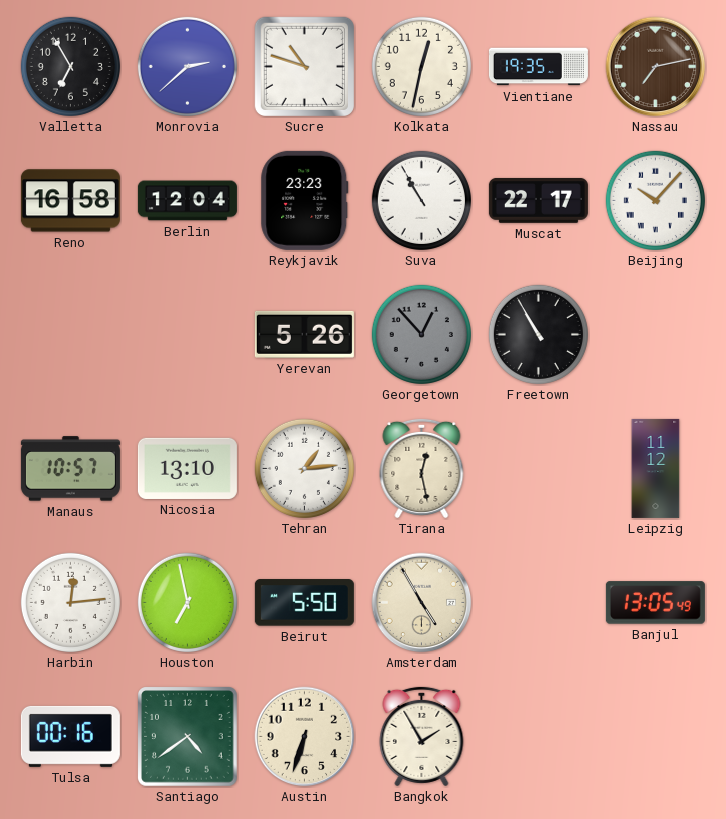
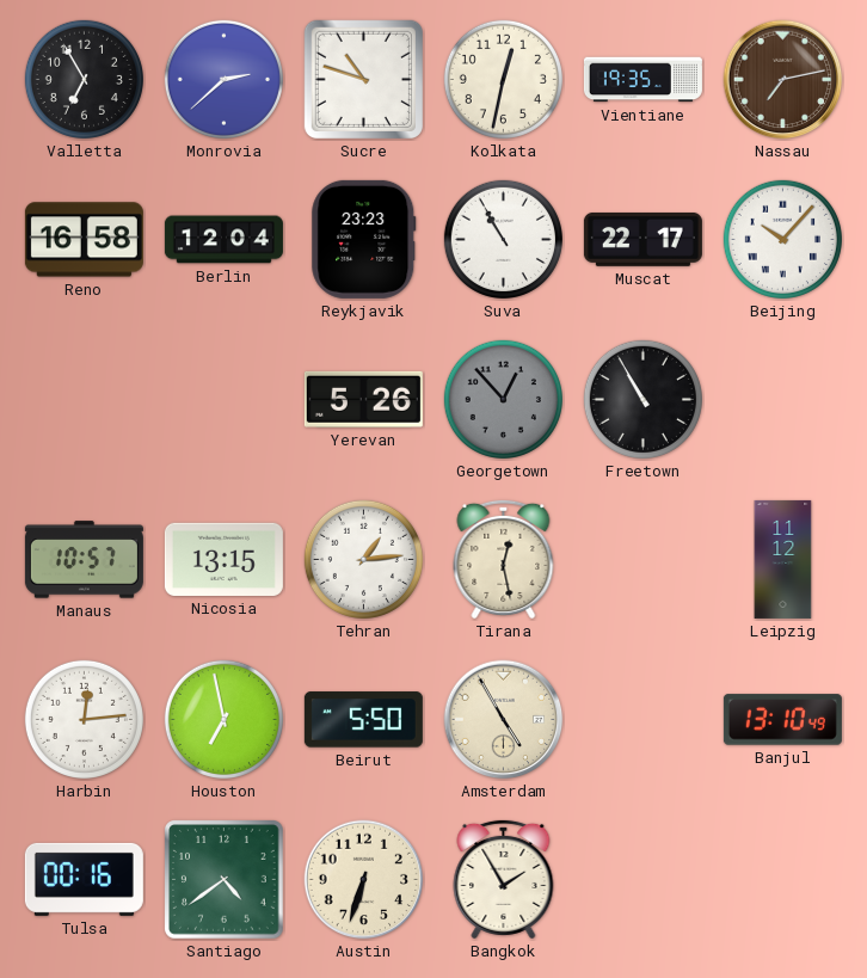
Nicosia: 13:10 -> 13:15 (223, 559)
Banjul: 13:05 -> 13:10 (782, 720)
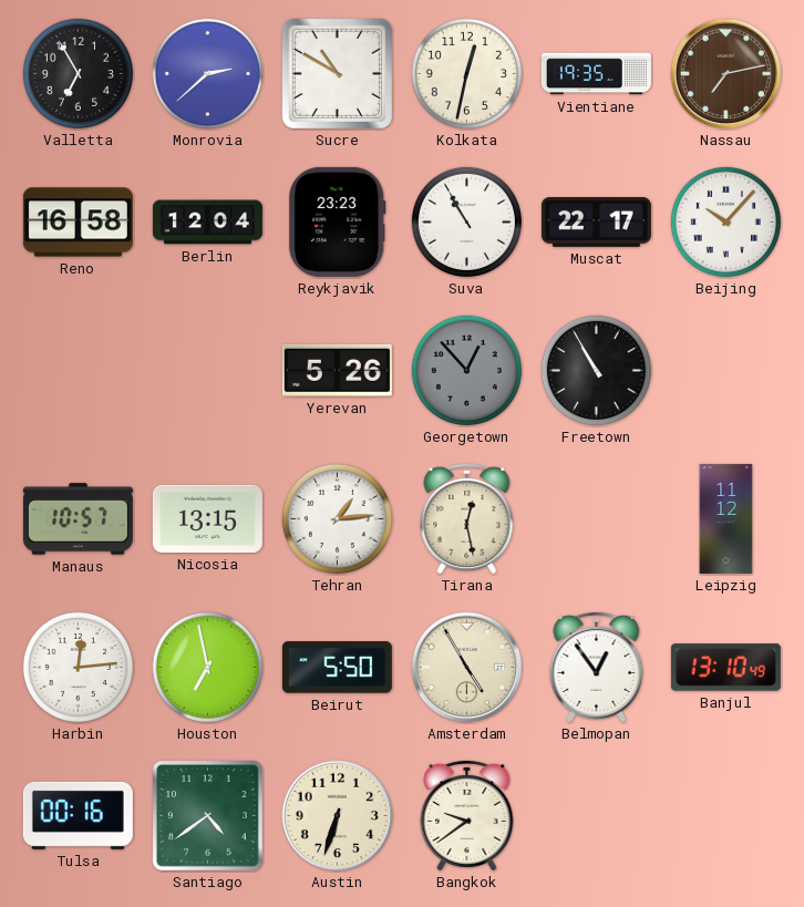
Sucre: 10:48 -> 10:50 (337, 73)
Belmopan: none -> 12:54 (597, 667)
Bangkok: 1:55 -> 9:39 (467, 815)
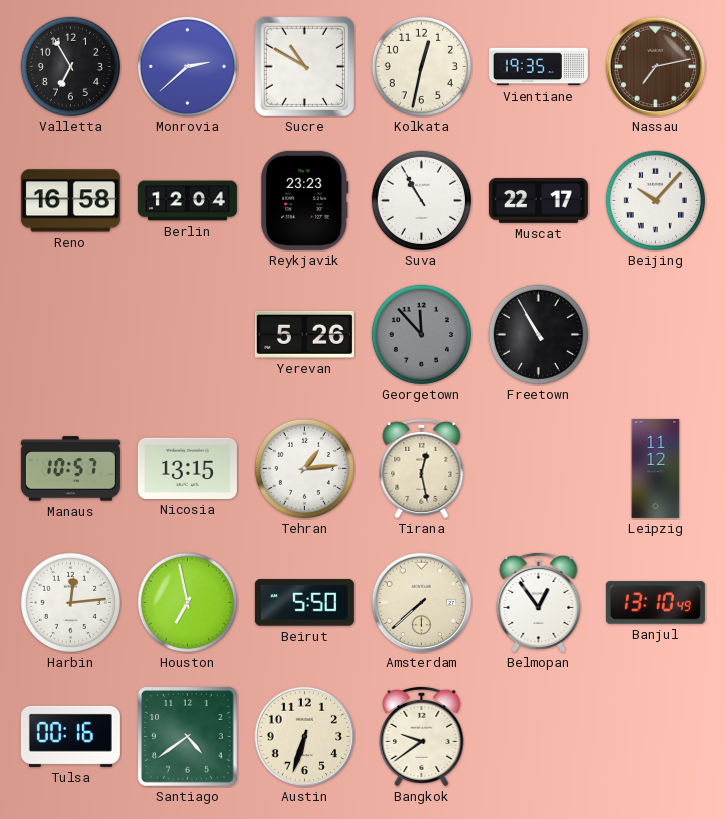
Georgetown: 12:53 -> 11:53 (421, 334)
Amsterdam: 4:55 -> 7:38 (422, 603)
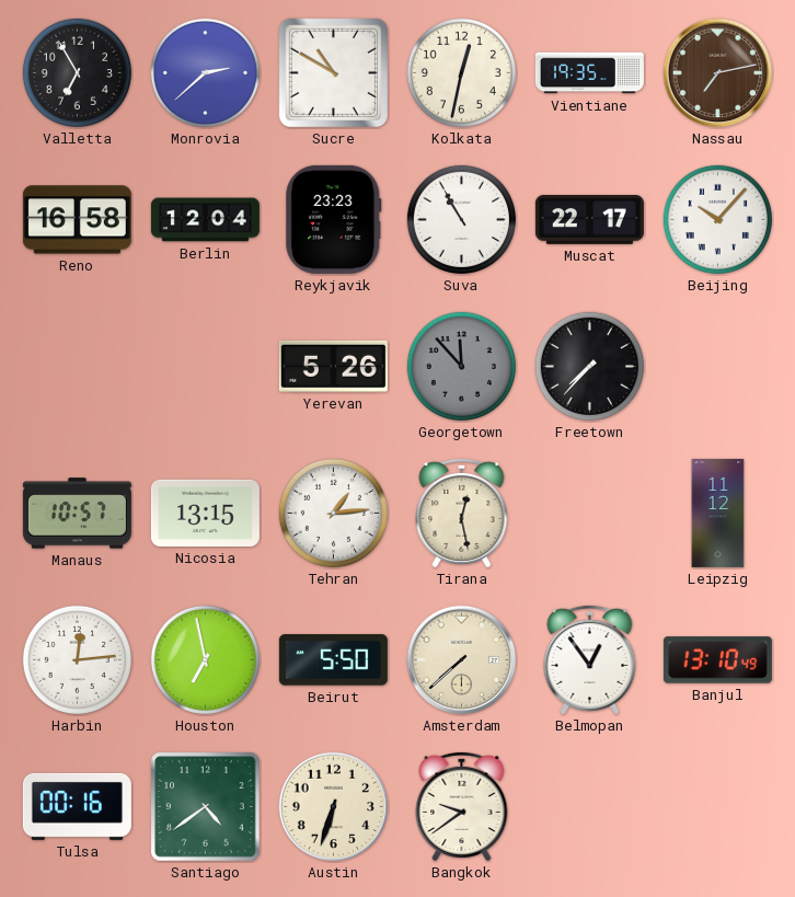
Freetown: 10:55 -> 7:37 (589, 366)
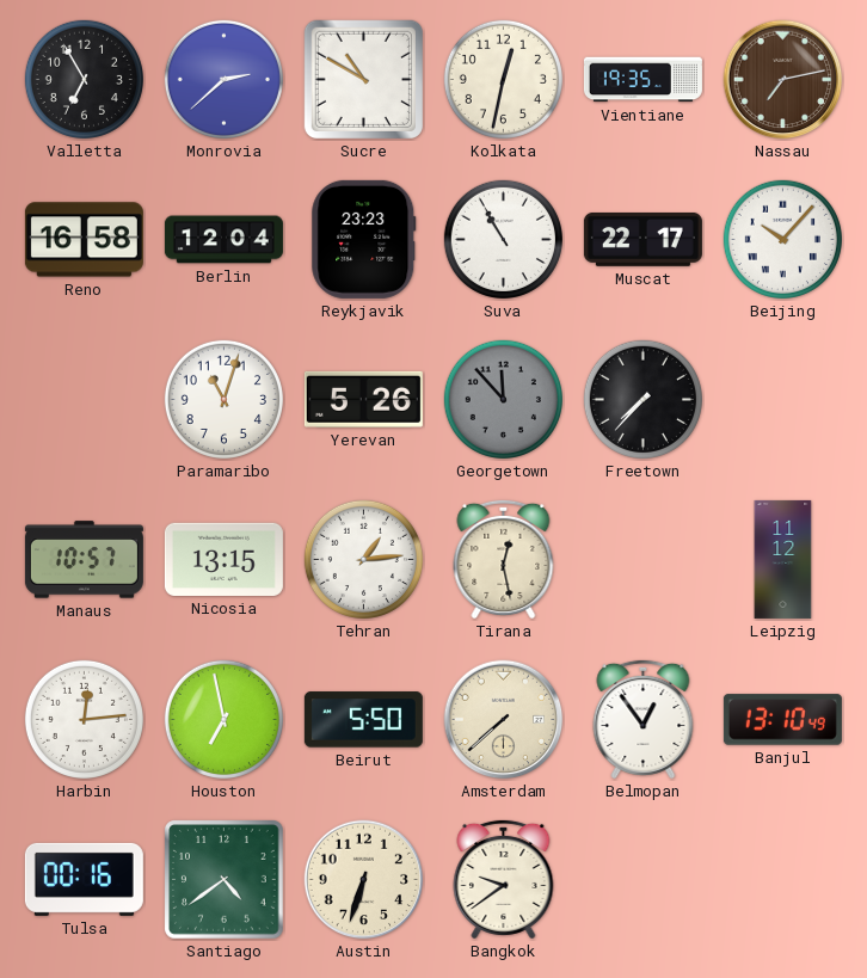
Paramaribo: none -> 11:03 (223, 399)
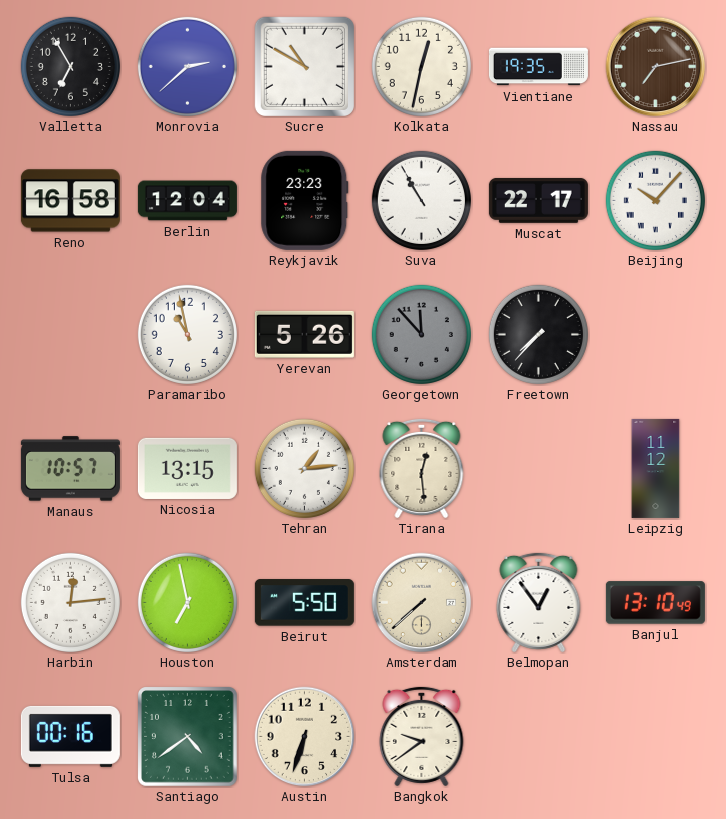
Paramaribo: 11:03 -> 10:58 (187, 334)
Tirana: 12:28 -> 12:29 (422, 468)
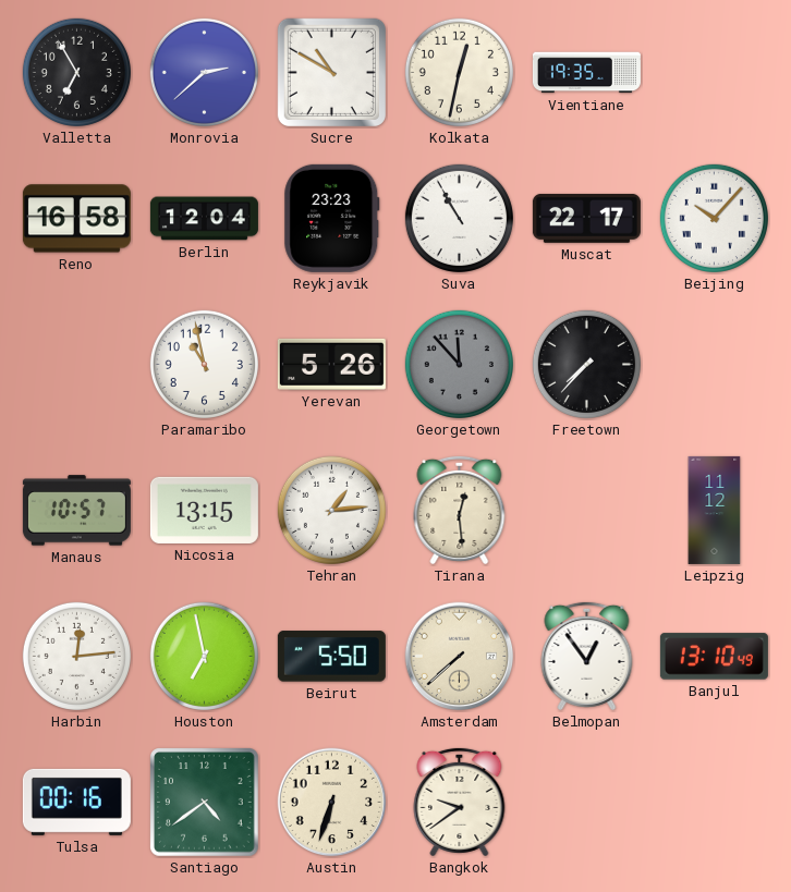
Nassau: 7:13 -> none (656, 67)
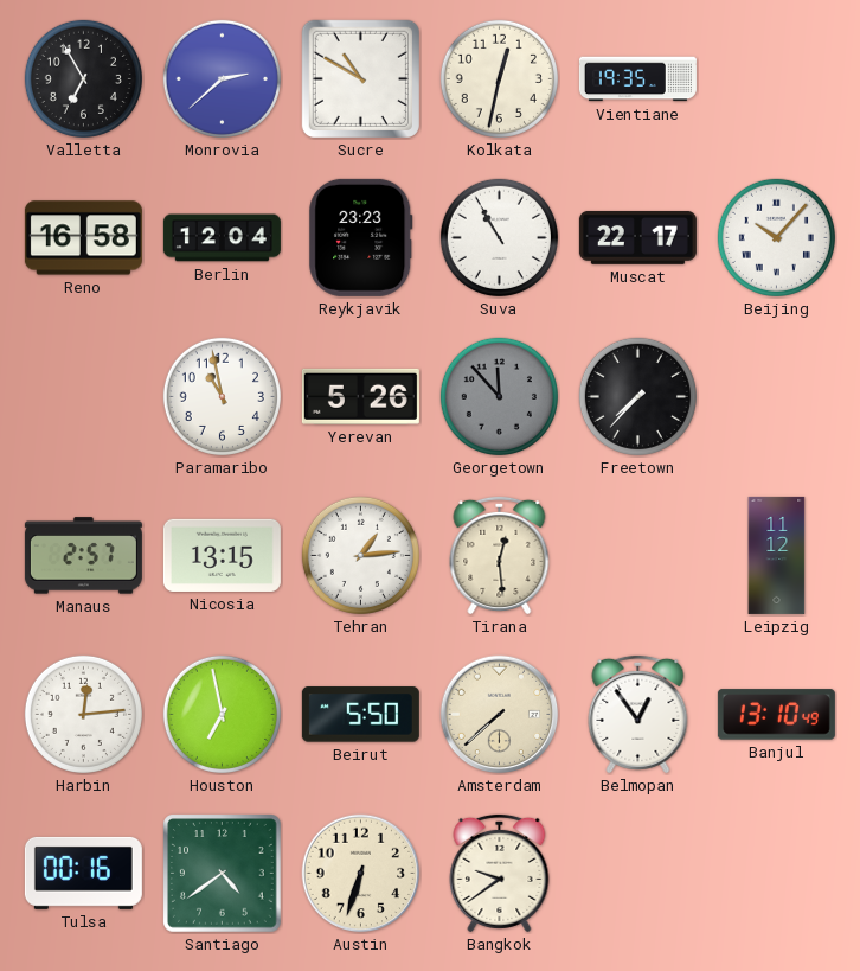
Manaus: 10:57 -> 2:57 (83, 556)
